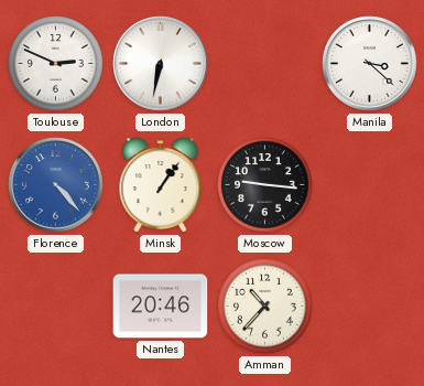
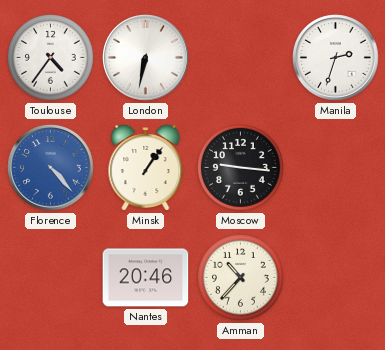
Toulouse: 2:49 -> 4:36 (51, 58)
Manila: 3:22 -> 2:33 (336, 58)
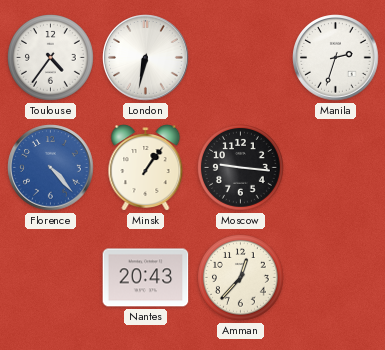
Nantes: 20:46 -> 20:43 (146, 278)
Amman: 10:37 -> 12:37 (241, 278)
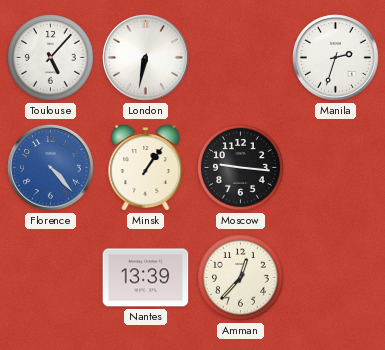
Toulouse: 4:36 -> 5:07 (51, 58)
Nantes: 20:43 -> 13:39 (146, 278)
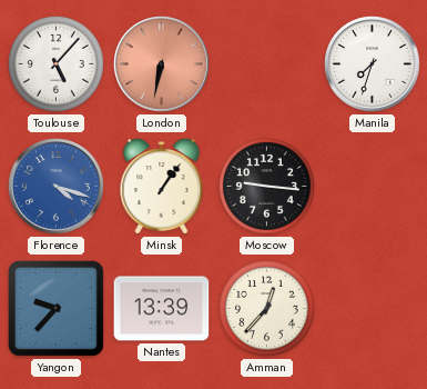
London dial: white -> salmon (162, 64)
Manila: 2:33 -> 7:33 (373, 64)
Florence: 4:23 -> 4:18 (57, 187)
Yangon: none -> 9:37 (55, 308)
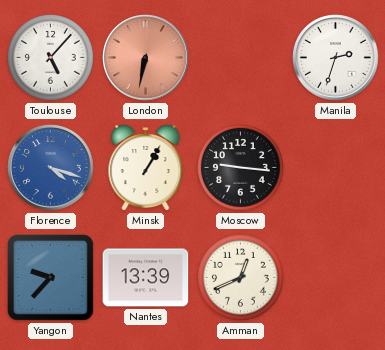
Manila: 7:33 -> 2:33 (336, 58)
Minsk: 1:06 -> 1:05 (146, 168)
Amman: 12:37 -> 12:41 (241, 278)
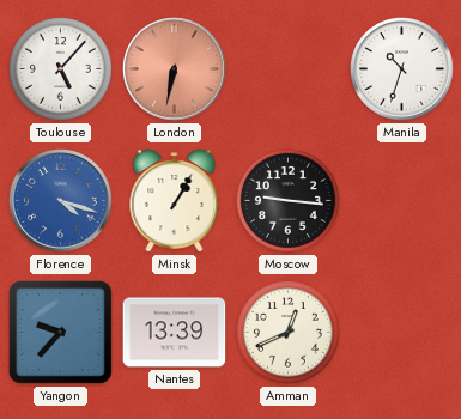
Manila: 2:33 -> 10:33 (402, 69)
